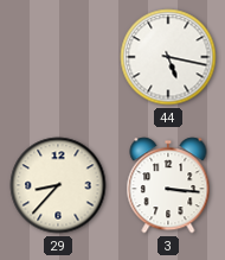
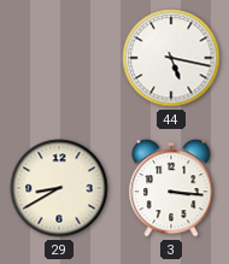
29: 8:37 -> 8:40 (59, 188)
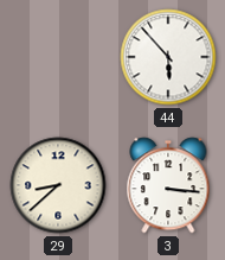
44: 5:17 -> 5:53 (168, 57)
29: 8:40 -> 8:38 (58, 185)
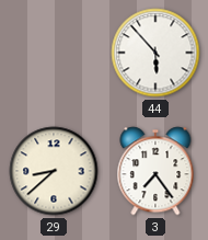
3: 3:16 -> 7:24 (155, 171)
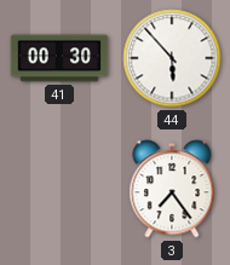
41: none -> 00:30 (59, 58)
29: 8:38 -> none (54, 171)
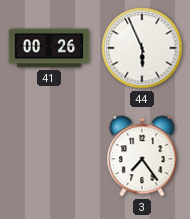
41: 00:30 -> 00:26 (49, 48)
44: 5:53 -> 5:56 (142, 48)
